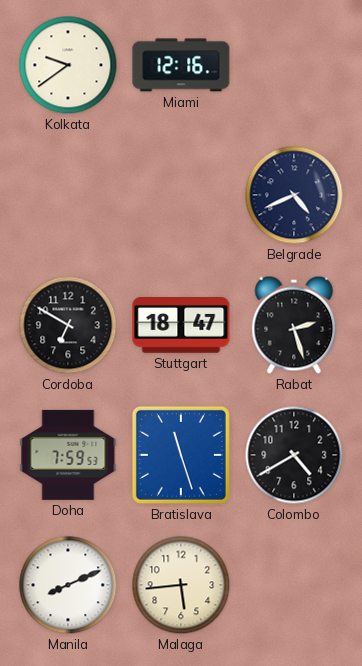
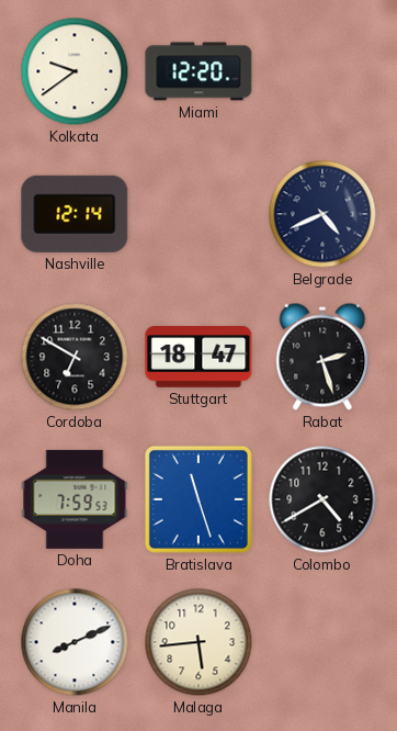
Miami: 12:16 -> 12:20 (198, 71)
Nashville: none -> 12:14 (75, 214)
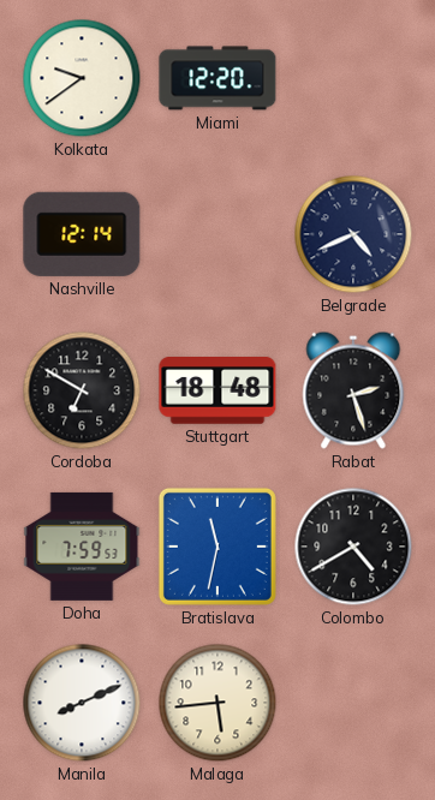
Stuttgart: 18:47 -> 18:48 (218, 390)
Bratislava: 11:27 -> 11:32 (218, 547)
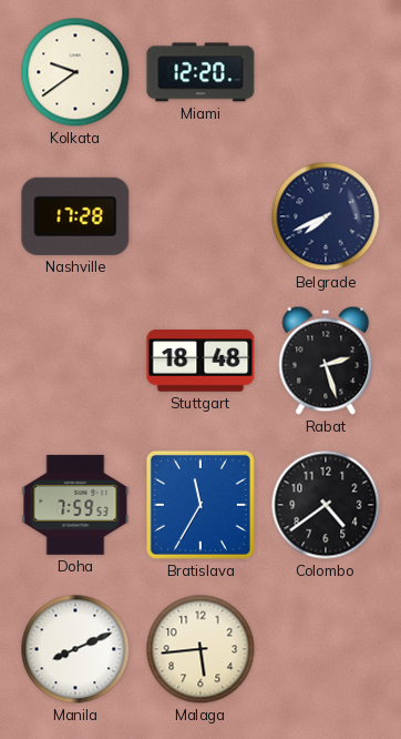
Nashville: 12:14 -> 17:28 (75, 216)
Belgrade: 4:41 -> 7:41 (326, 216)
Cordoba: 6:50 -> none (82, 390)
Bratislava: 11:32 -> 11:35 (200, 505)
Colombo: 4:40 -> 4:39 (326, 505)
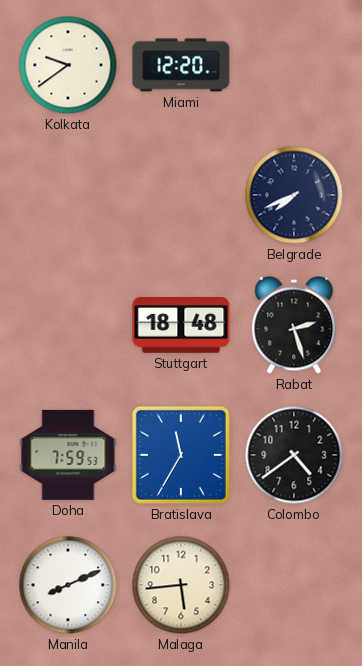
Nashville: 17:28 -> none (75, 216)
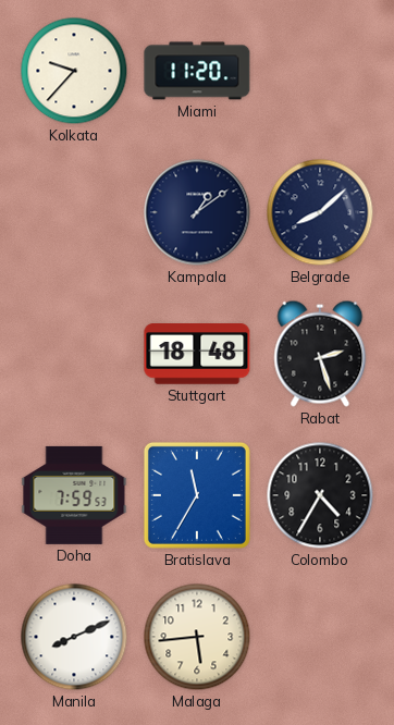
Kolkata: 9:39 -> 9:37 (74, 71)
Miami: 12:20 -> 11:20 (197, 71)
Kampala: none -> 1:09 (197, 212)
Belgrade: 7:41 -> 8:08 (320, 212)
Colombo: 4:39 -> 4:35 (320, 495)
